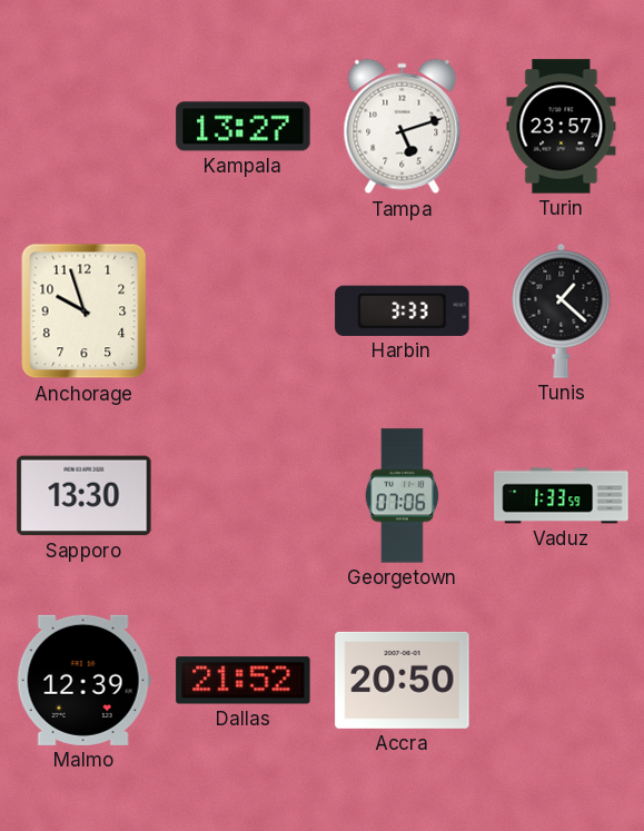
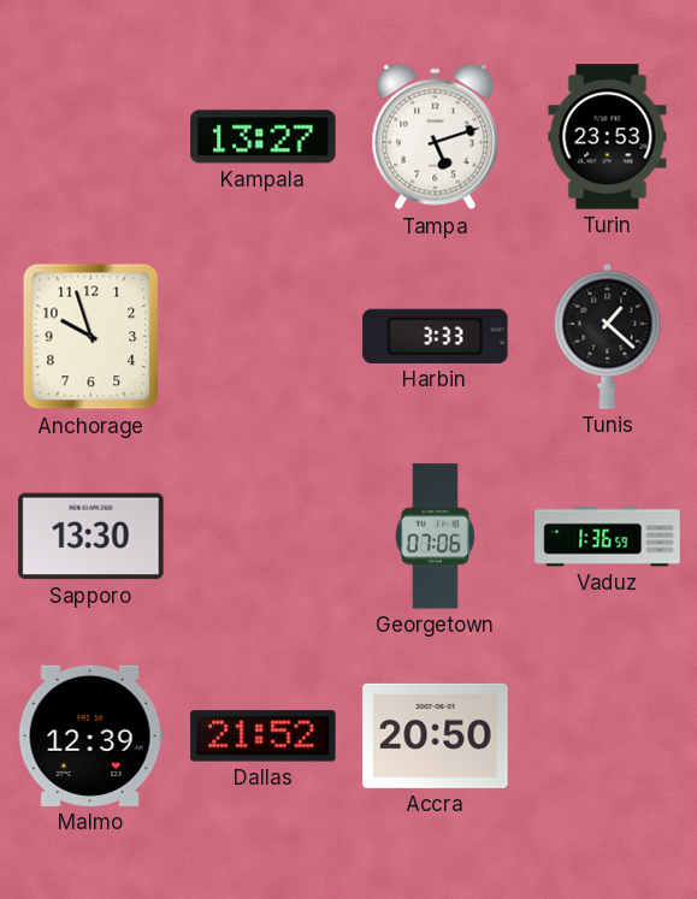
Turin: 23:57 -> 23:53 (608, 137)
Vaduz: 1:33 -> 1:36 (608, 537)
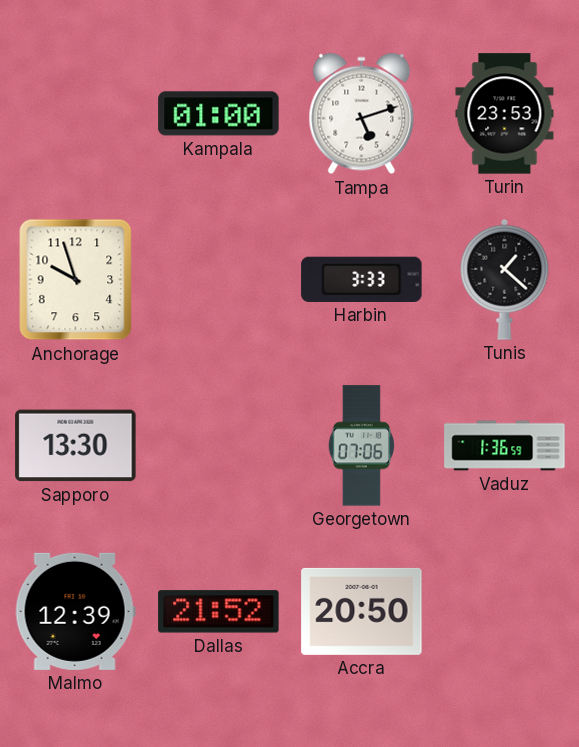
Kampala: 13:27 -> 01:00 (219, 114)
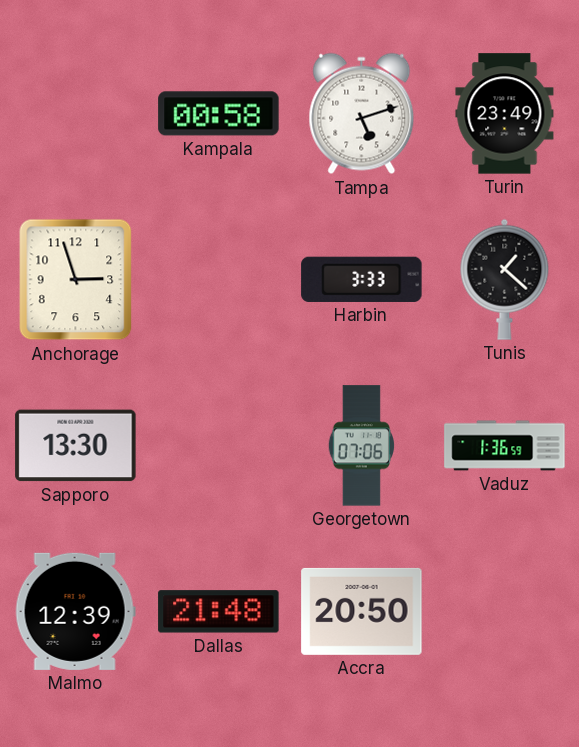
Kampala: 01:00 -> 00:58 (219, 114)
Turin: 23:53 -> 23:49 (505, 114)
Anchorage: 9:57 -> 2:57 (76, 280)
Dallas: 21:52 -> 21:48 (219, 612)
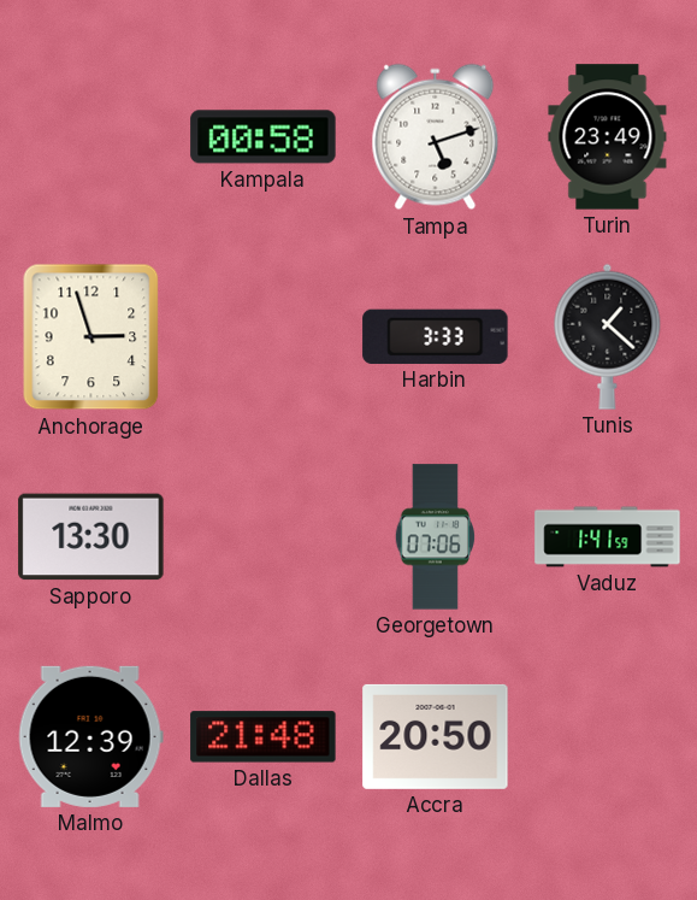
Vaduz: 1:36 -> 1:41 (608, 537)
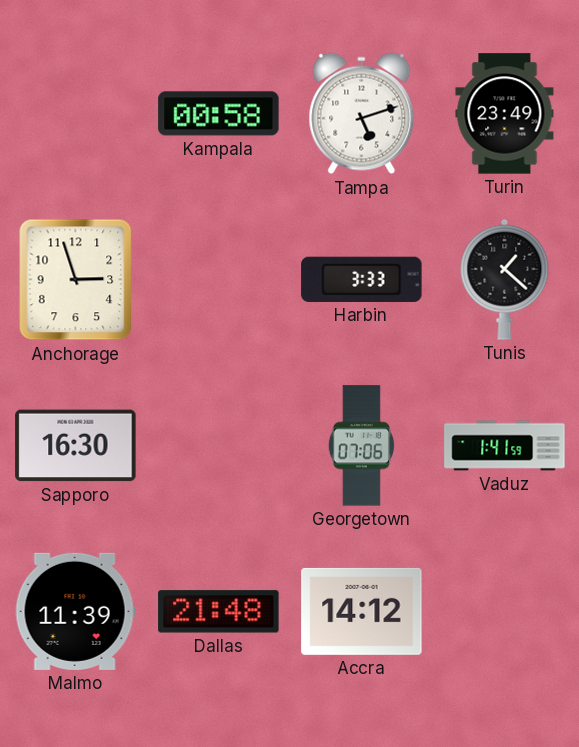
Sapporo: 13:30 -> 16:30 (76, 446)
Malmo: 12:39 -> 11:39 (75, 611)
Accra: 20:50 -> 14:12 (362, 611)
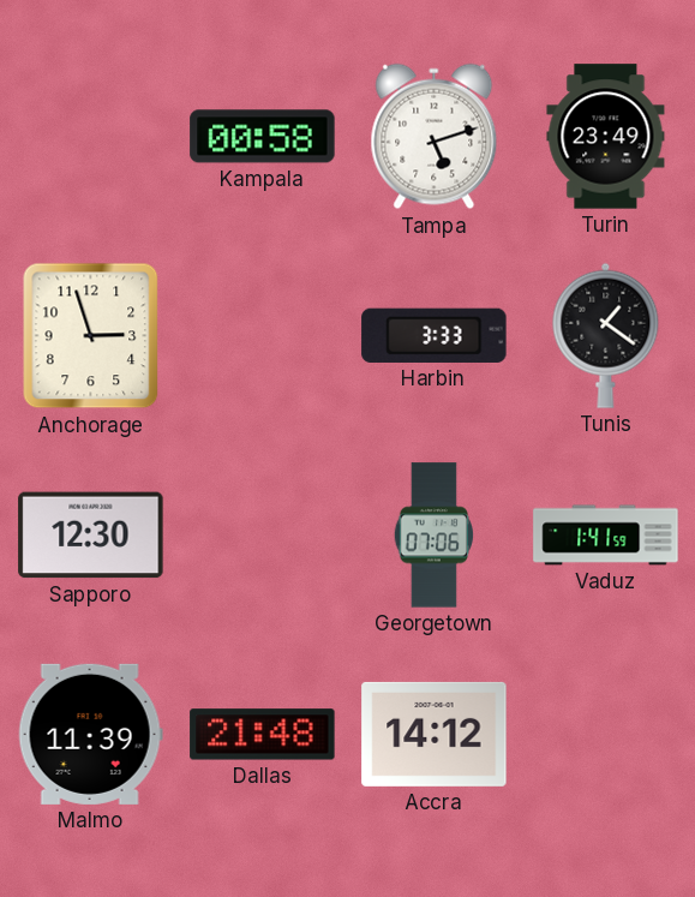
Tunis: 1:22 -> 1:21 (606, 335)
Sapporo: 16:30 -> 12:30 (91, 536)
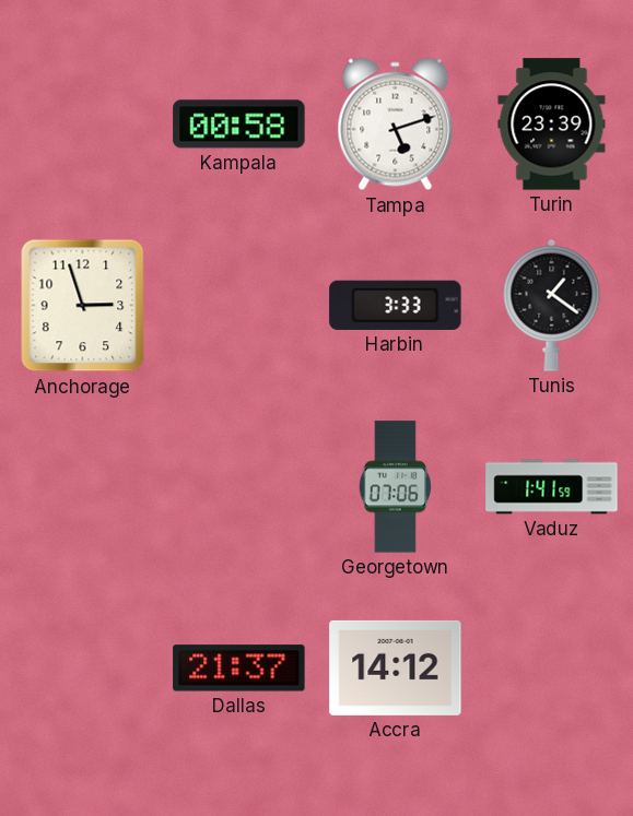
Turin: 23:49 -> 23:39 (552, 125)
Sapporo: 12:30 -> none (91, 536)
Malmo: 11:39 -> none (90, 734)
Dallas: 21:48 -> 21:37 (239, 669)
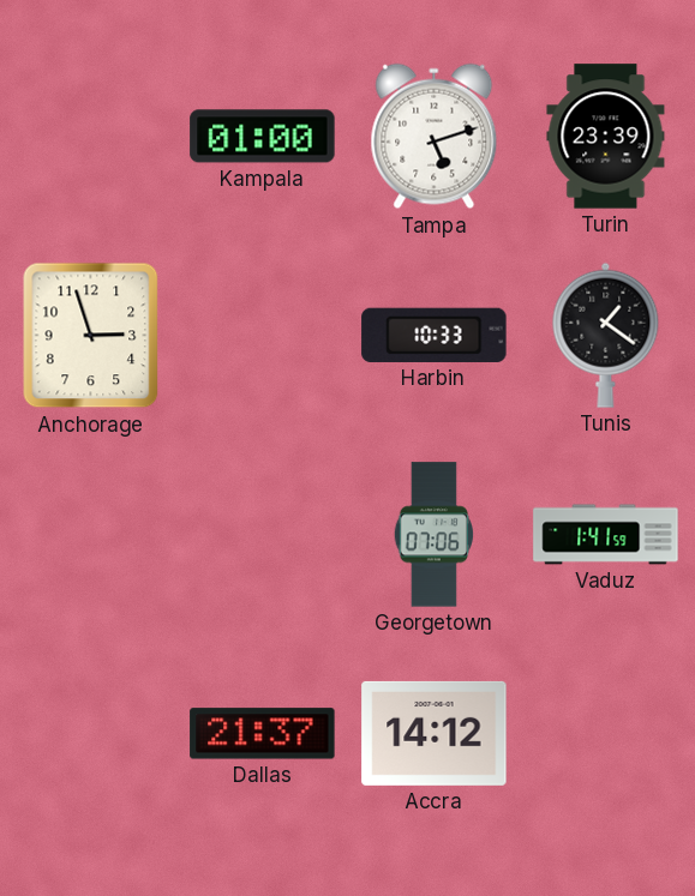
Kampala: 00:58 -> 01:00 (263, 137)
Harbin: 3:33 -> 10:33 (435, 335)
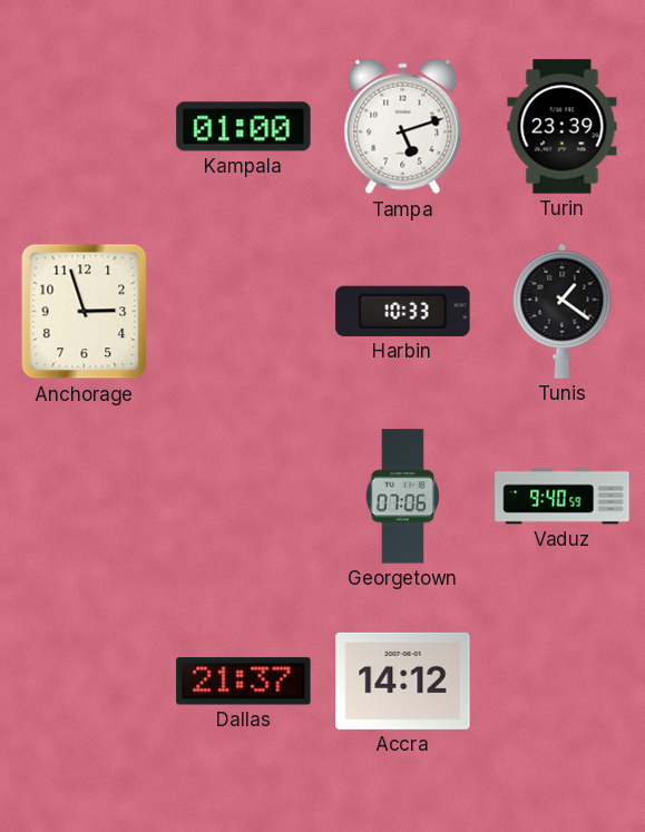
Vaduz: 1:41 -> 9:40 (563, 497)
